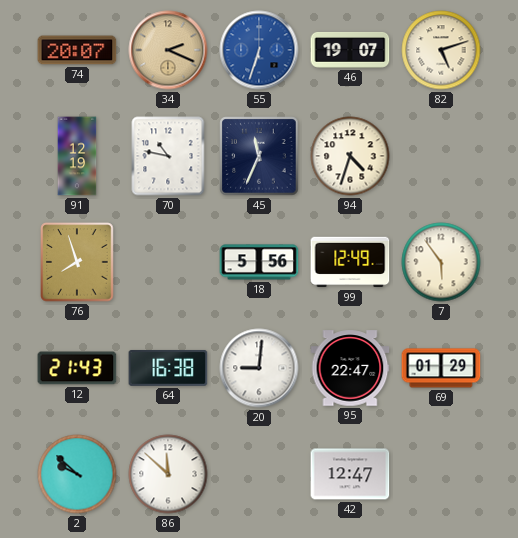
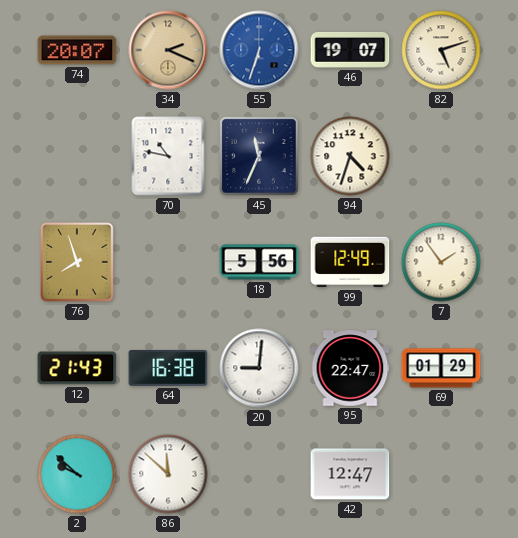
91: 12:19 -> none (77, 156)
7: 5:54 -> 1:54 (441, 262)
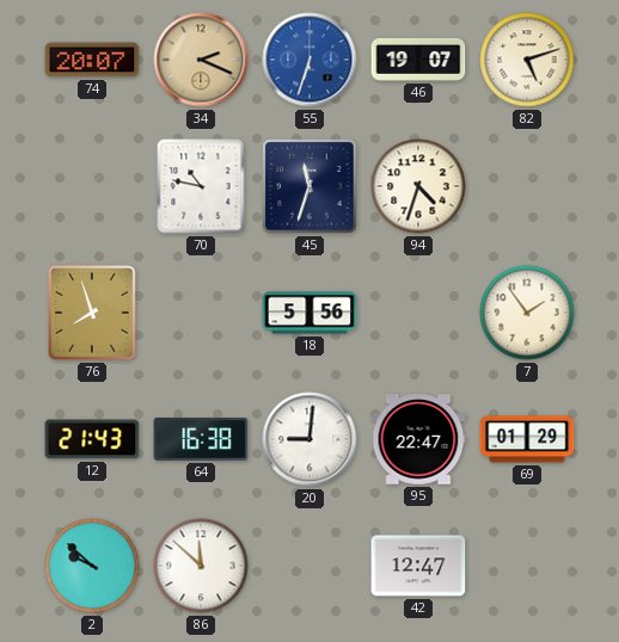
45: 11:34 -> 11:33 (309, 186)
99: 12:49 -> none (350, 262)
